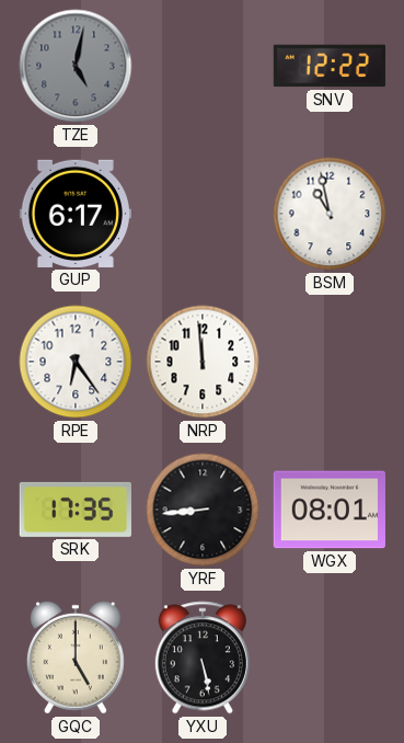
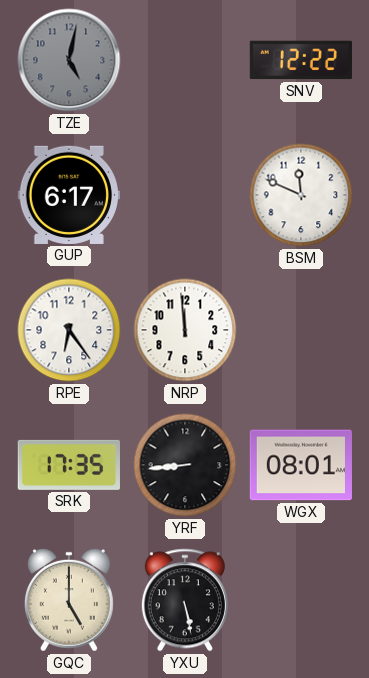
BSM: 10:58 -> 11:49 (301, 195)
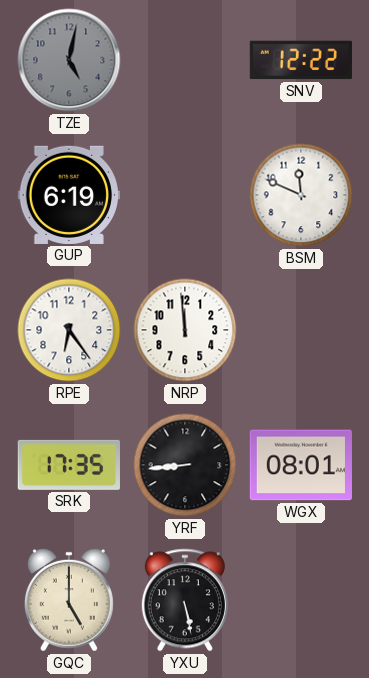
GUP: 6:17 -> 6:19 (69, 195)
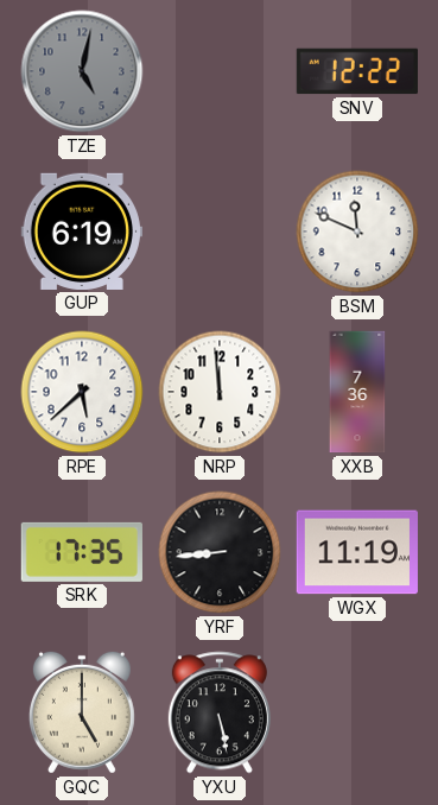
RPE: 6:24 -> 5:38 (82, 392)
XXB: none -> 7:36 (357, 392)
WGX: 08:01 -> 11:19 (357, 552)
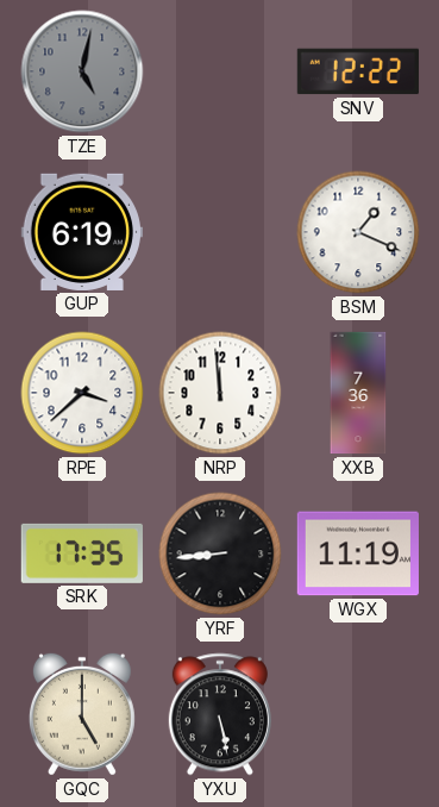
BSM: 11:49 -> 1:19 (358, 232)
RPE: 5:38 -> 3:38 (82, 393)
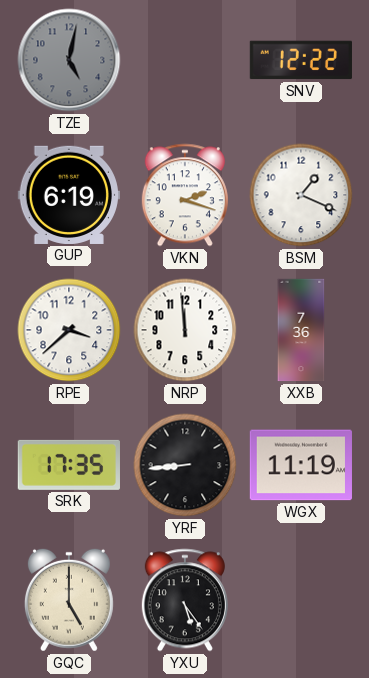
VKN: none -> 2:18 (185, 195)
YXU: 5:28 -> 5:24 (185, 600)
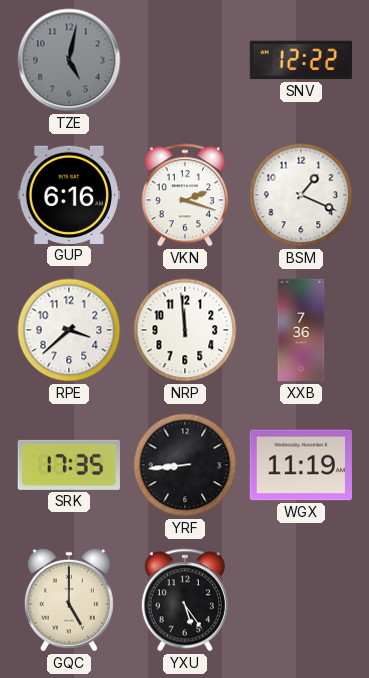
GUP: 6:19 -> 6:16 (69, 195)
